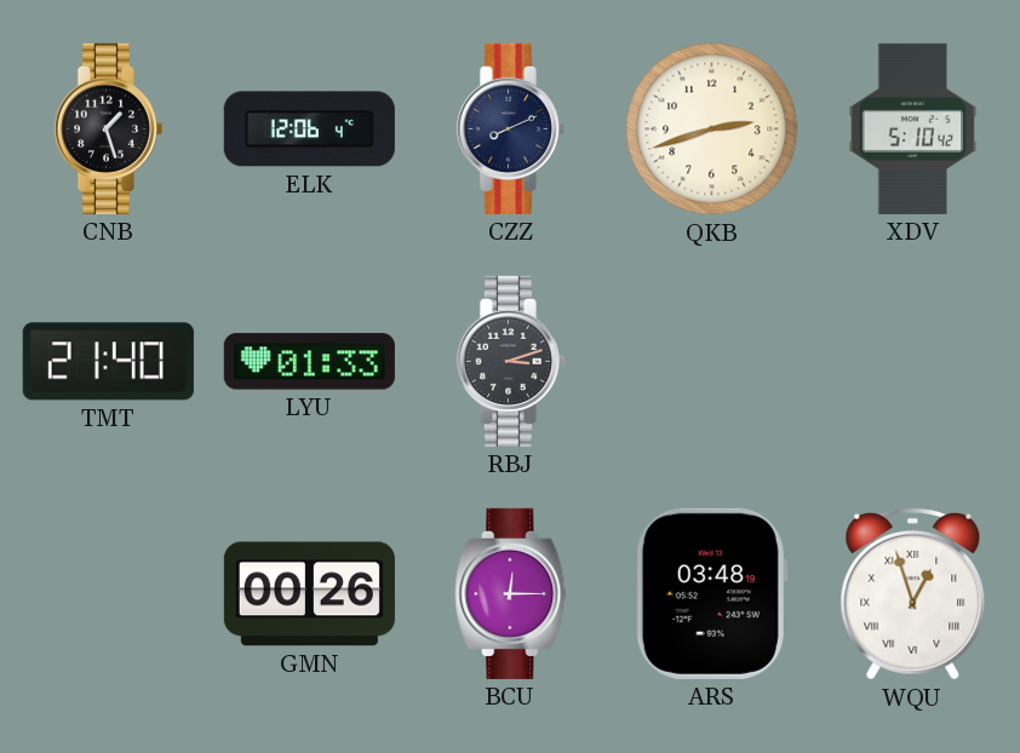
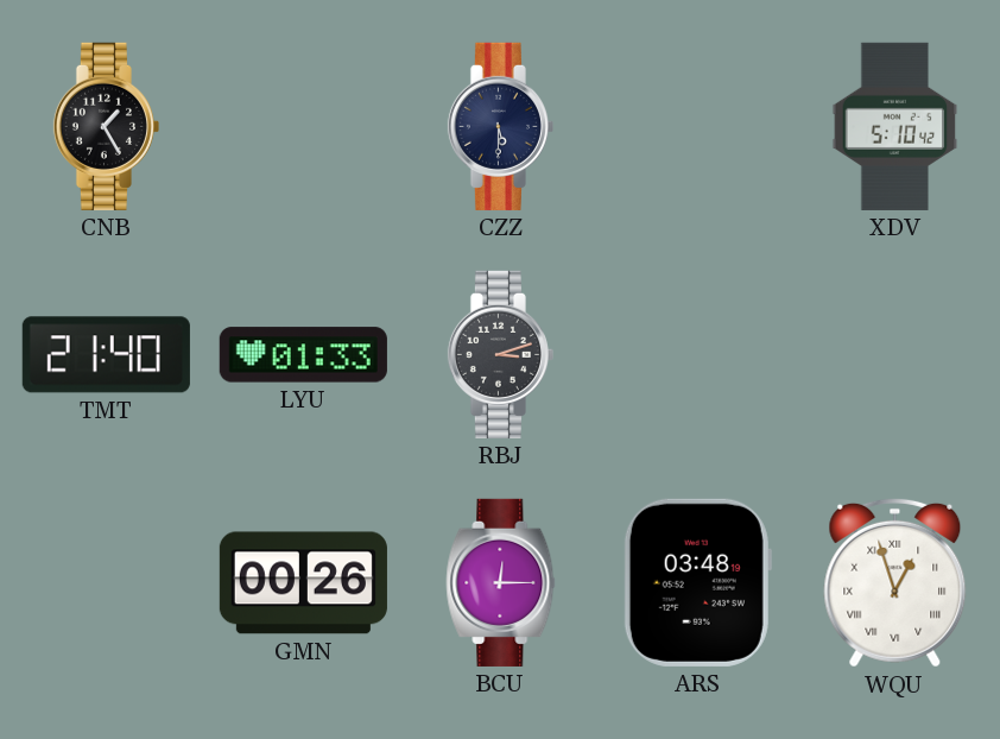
CNB: 1:27 -> 1:25 (106, 126)
ELK: 12:06 -> none (309, 130)
CZZ: 8:11 -> 5:30 (500, 126)
QKB: 2:42 -> none (712, 130)
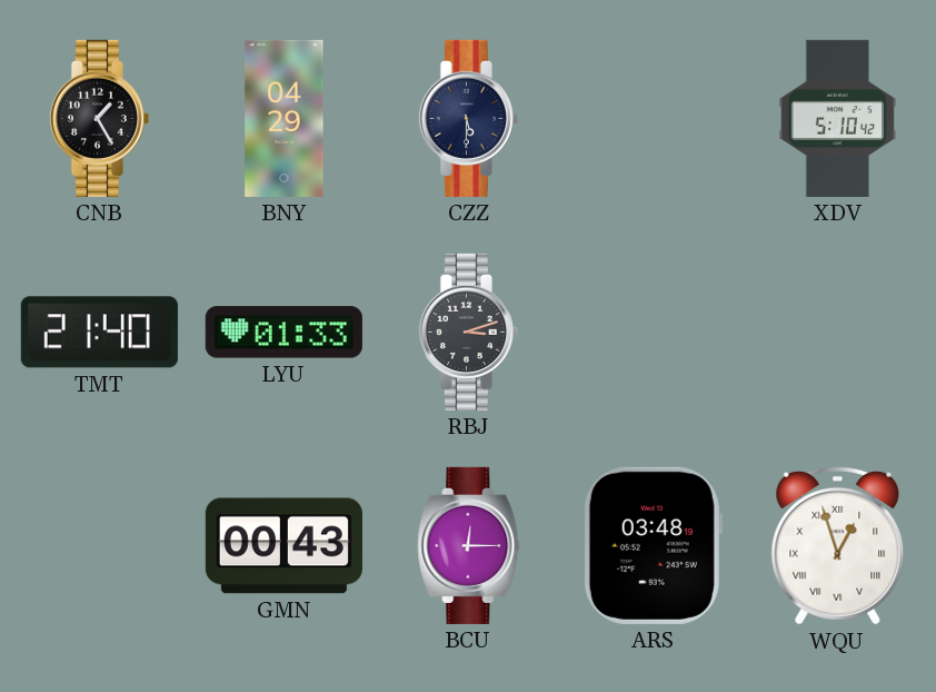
BNY: none -> 04:29 (285, 118)
GMN: 00:26 -> 00:43 (283, 546)
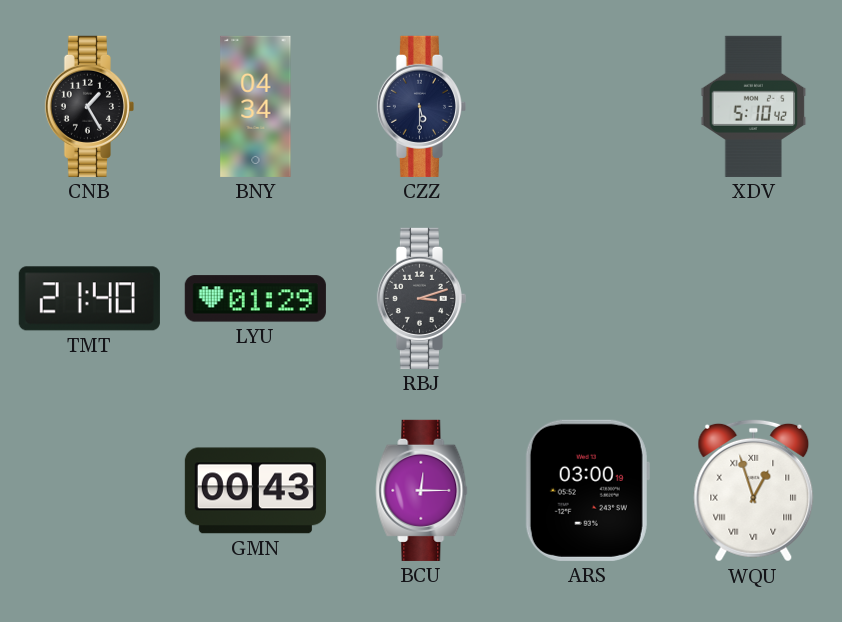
BNY: 04:29 -> 04:34 (256, 106)
LYU: 01:33 -> 01:29 (255, 299)
ARS: 03:48 -> 03:00 (587, 490)
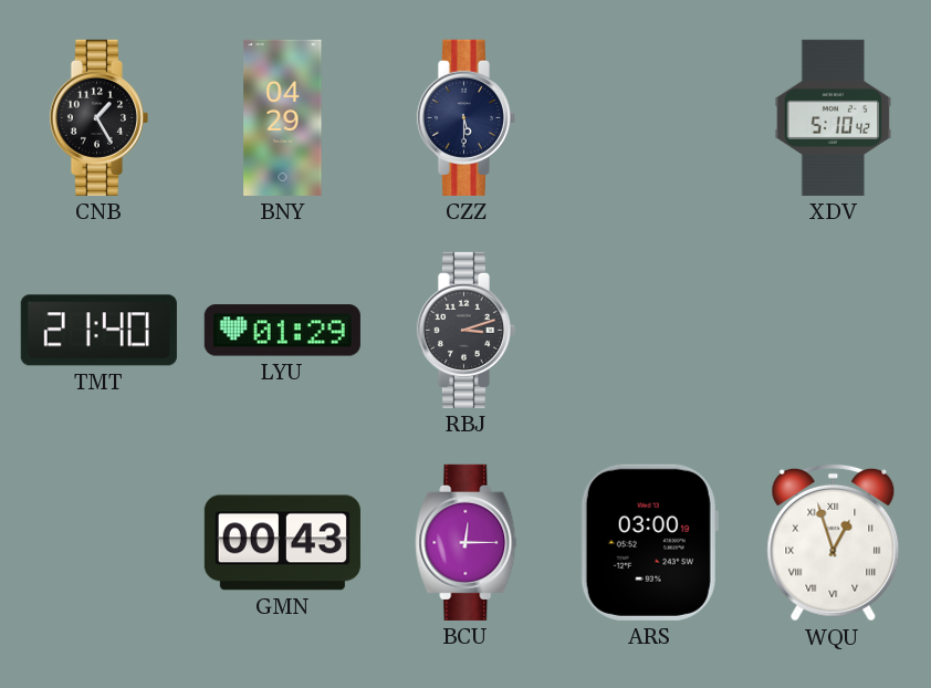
BNY: 04:34 -> 04:29 (283, 117)
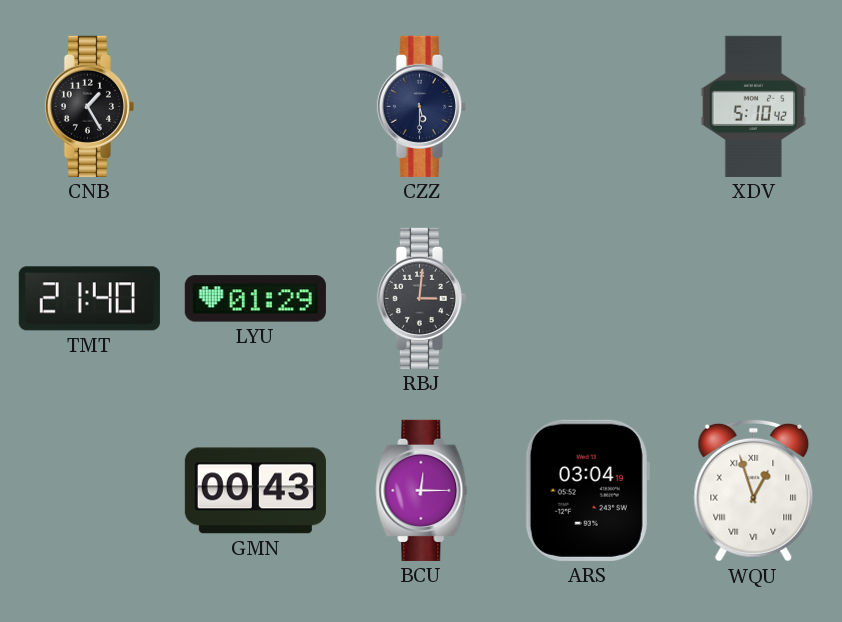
BNY: 04:29 -> none (283, 117)
RBJ: 3:12 -> 3:01 (421, 298)
ARS: 03:00 -> 03:04 (587, 490)
